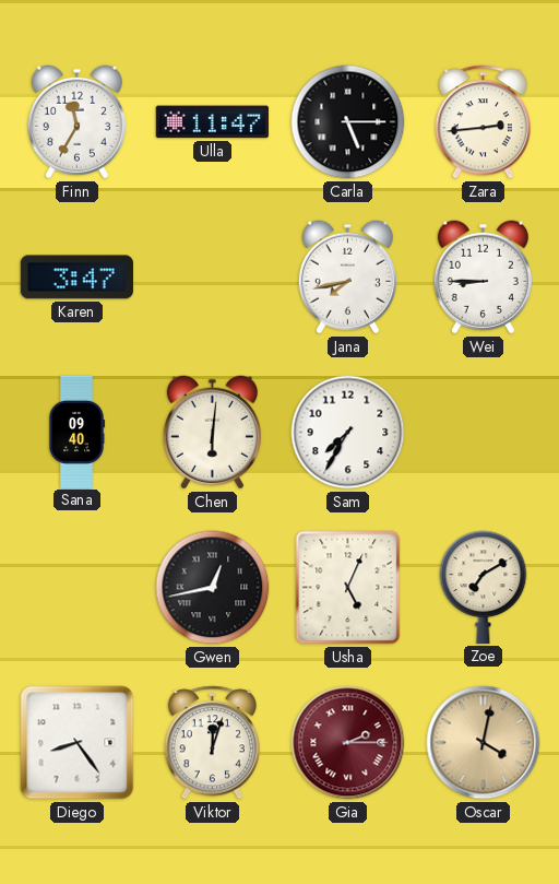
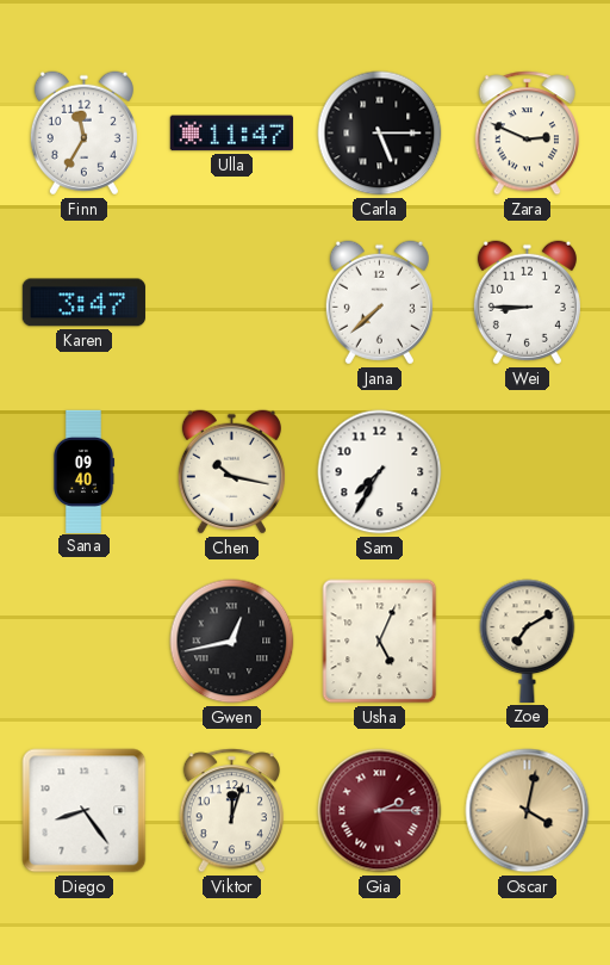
Zara: 2:44 -> 2:49 (528, 134)
Jana: 7:43 -> 7:38 (379, 303)
Chen: 6:01 -> 10:17 (231, 472)
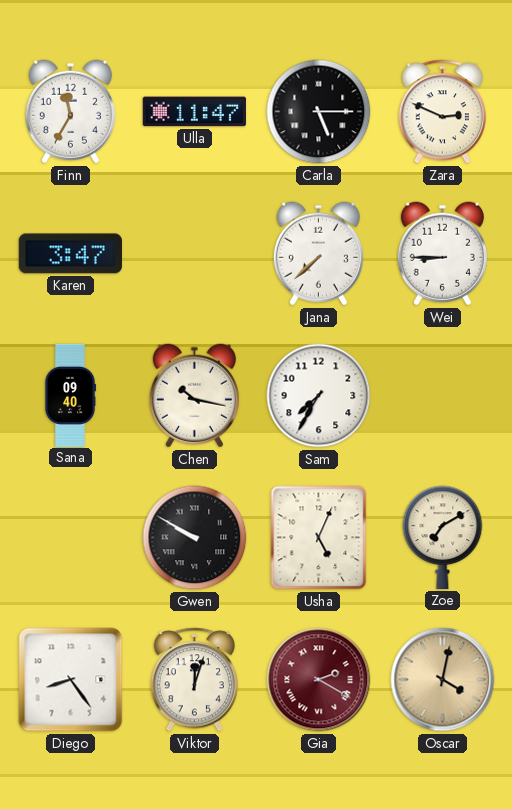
Gwen: 12:43 -> 9:50 (195, 538)
Gia: 2:15 -> 2:20 (319, 680)
